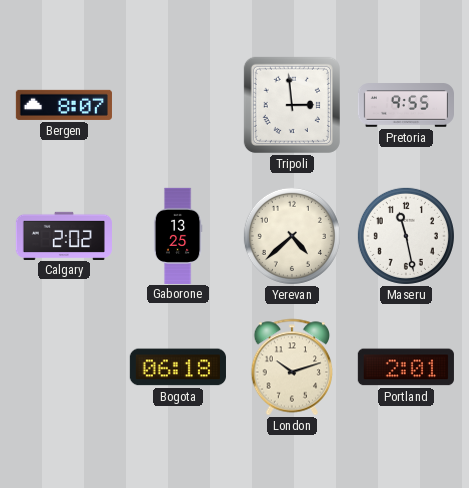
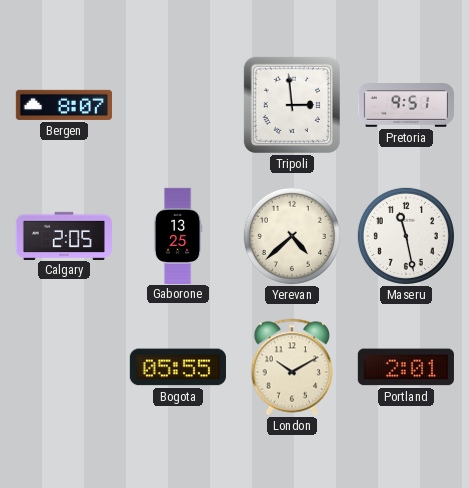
Pretoria: 9:55 -> 9:51 (405, 105)
Calgary: 2:02 -> 2:05 (64, 235)
Bogota: 06:18 -> 05:55 (178, 367)
London: 10:12 -> 10:10 (292, 367)
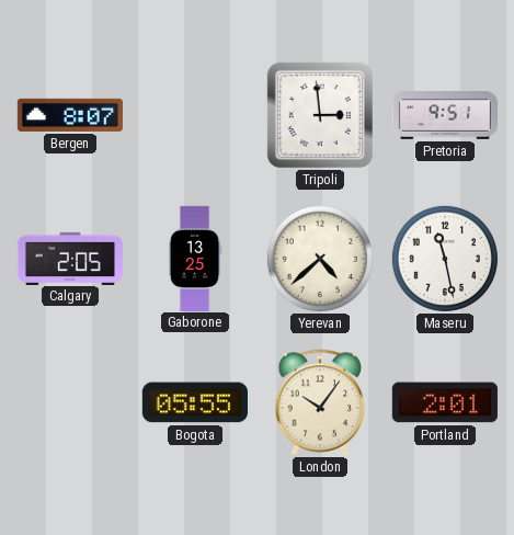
London: 10:10 -> 10:06 (320, 402)
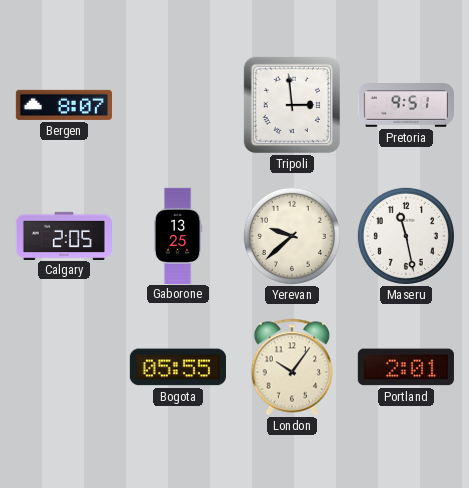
Yerevan: 4:38 -> 9:38 (292, 236)
